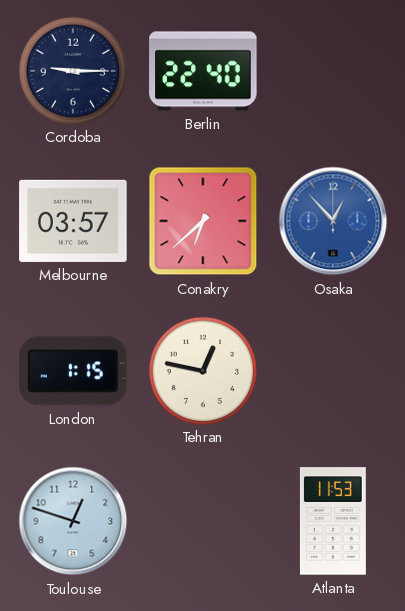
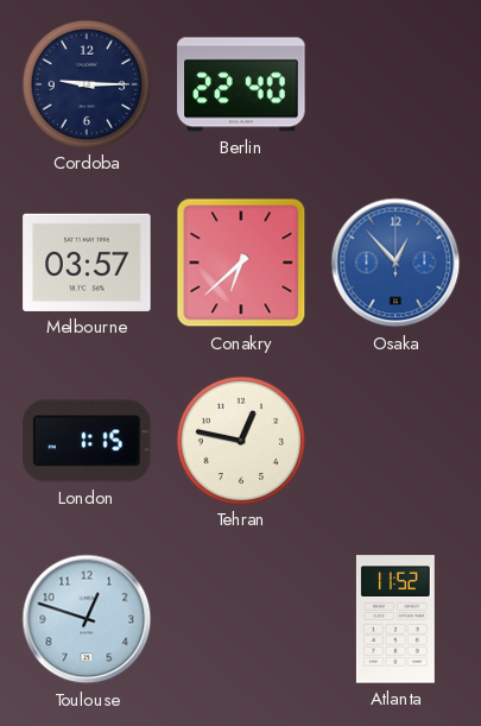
Atlanta: 11:53 -> 11:52 (395, 619)
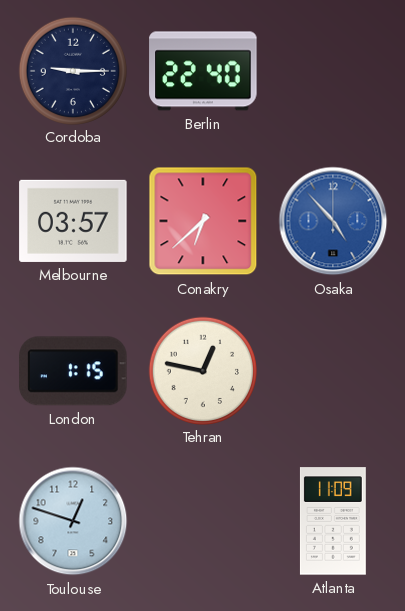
Osaka: 12:53 -> 4:53 (333, 221)
Atlanta: 11:52 -> 11:09 (333, 521)
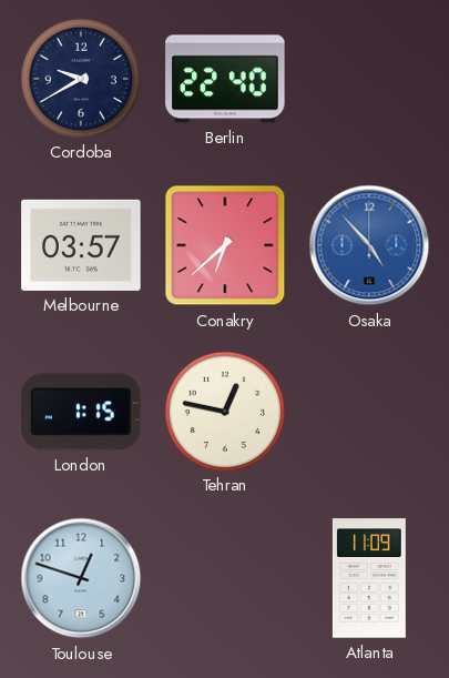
Cordoba: 9:15 -> 9:40 (80, 78)
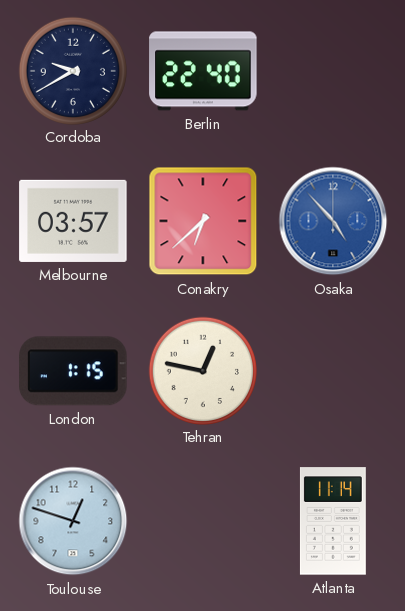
Atlanta: 11:09 -> 11:14 (333, 521)
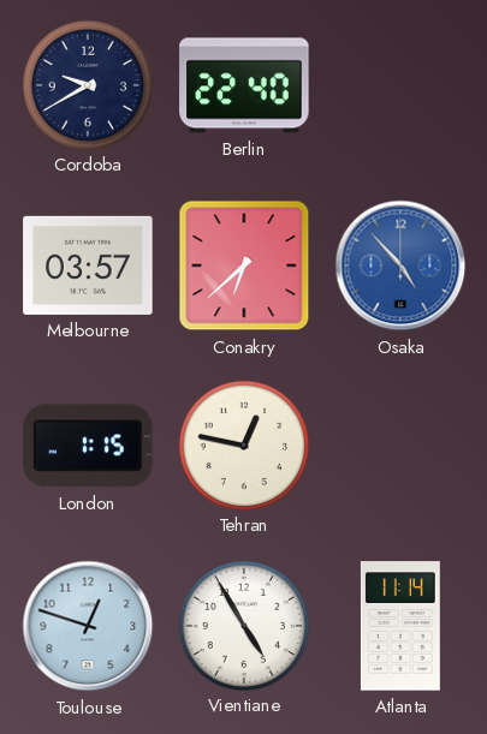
Vientiane: none -> 4:55 (243, 625)
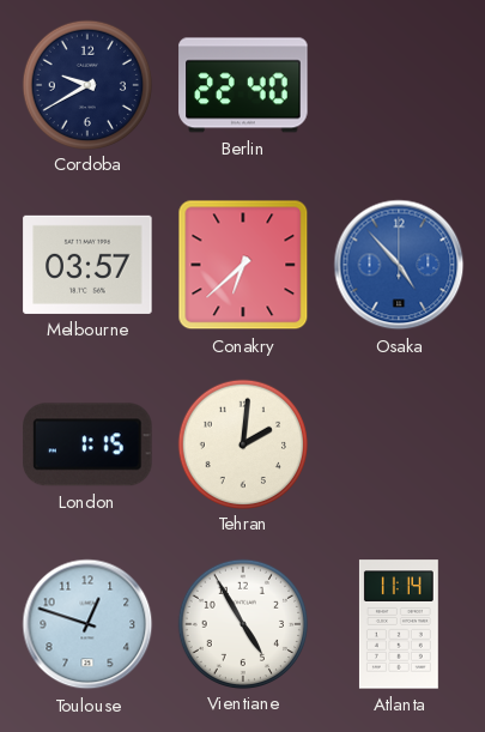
Tehran: 12:47 -> 2:01 (242, 443)
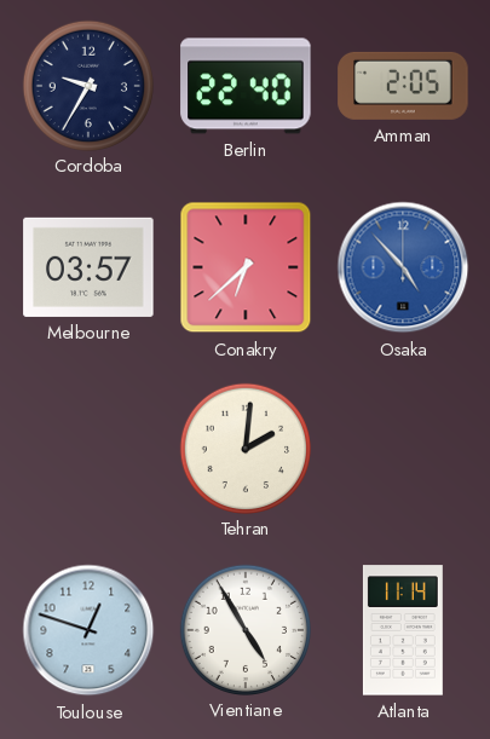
Cordoba: 9:40 -> 9:35 (87, 85)
Amman: none -> 2:05 (403, 86)
London: 1:15 -> none (87, 444)
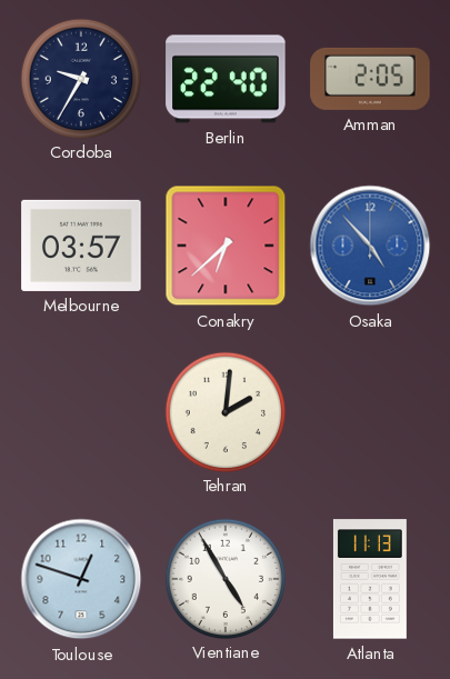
Atlanta: 11:14 -> 11:13 (370, 579)
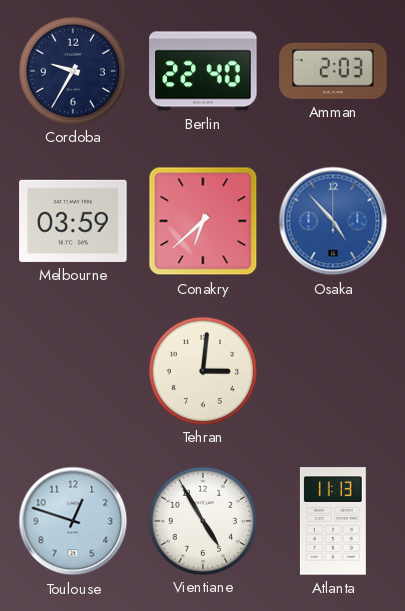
Amman: 2:05 -> 2:03 (333, 71)
Melbourne: 03:57 -> 03:59 (73, 221)
Tehran: 2:01 -> 3:01 (202, 370)
